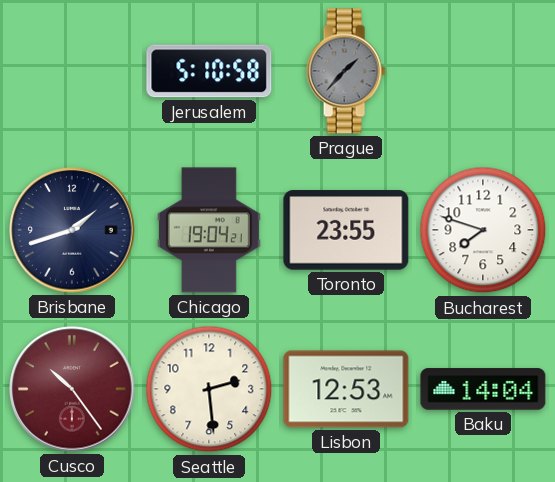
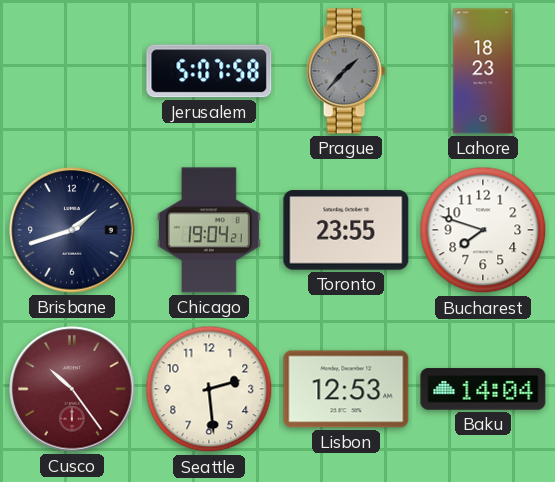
Jerusalem: 5:10 -> 5:07 (209, 71)
Lahore: none -> 18:23 (483, 71)
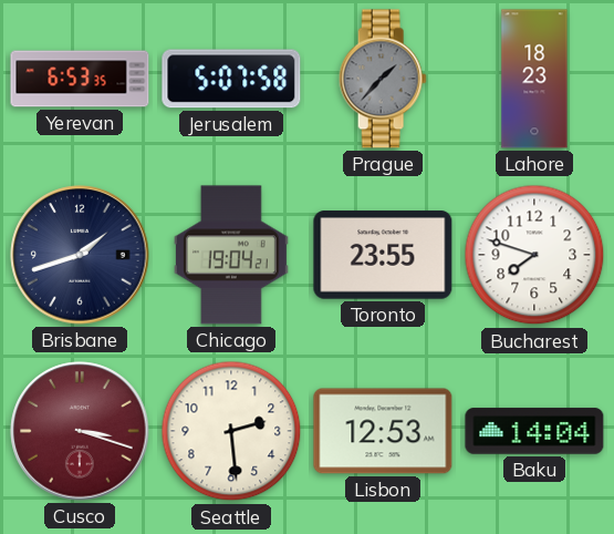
Yerevan: none -> 6:53 (80, 79)
Cusco: 10:24 -> 3:18 (80, 431)
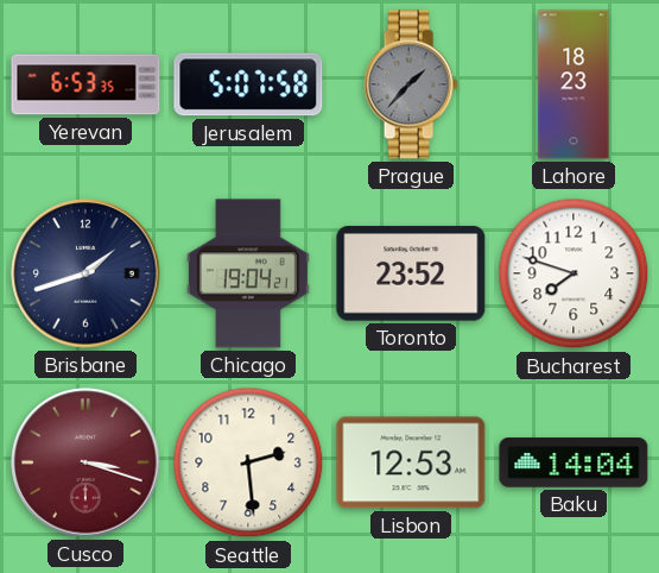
Toronto: 23:55 -> 23:52 (411, 273)
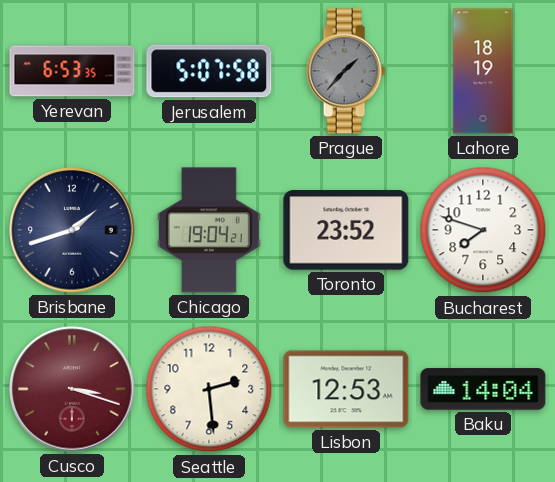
Lahore: 18:23 -> 18:19 (483, 71)
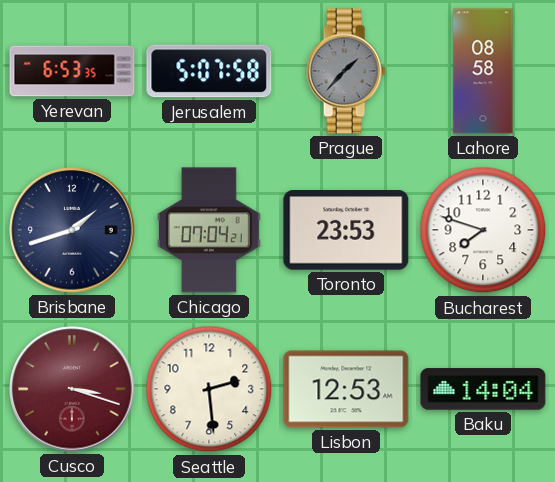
Lahore: 18:19 -> 08:58 (483, 71)
Chicago: 19:04 -> 07:04 (209, 230)
Toronto: 23:52 -> 23:53 (346, 230)
